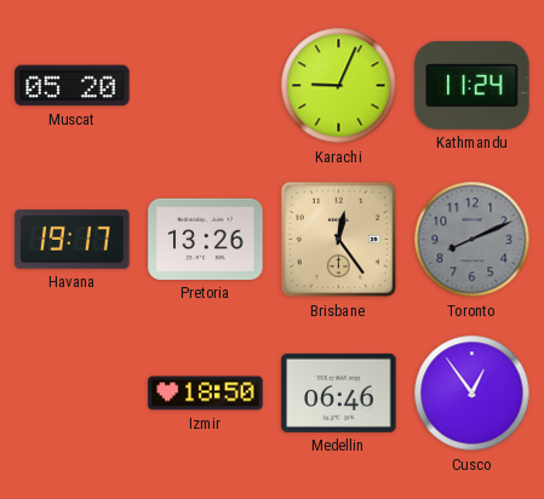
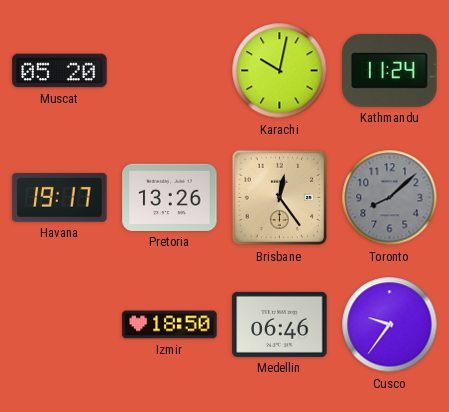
Karachi: 9:04 -> 10:02 (280, 71)
Toronto: 8:11 -> 8:08 (390, 198)
Cusco: 12:54 -> 9:36 (390, 325)
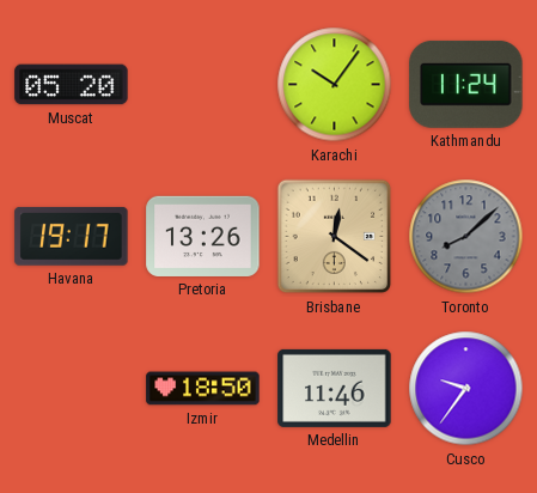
Karachi: 10:02 -> 10:06 (335, 85)
Brisbane: 12:24 -> 12:21 (335, 237)
Medellin: 06:46 -> 11:46 (335, 388)
